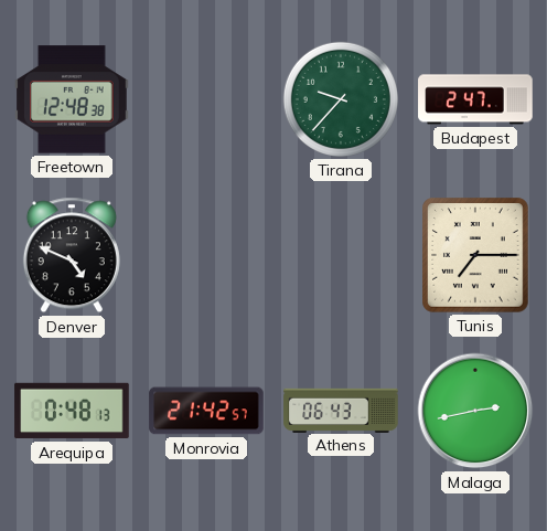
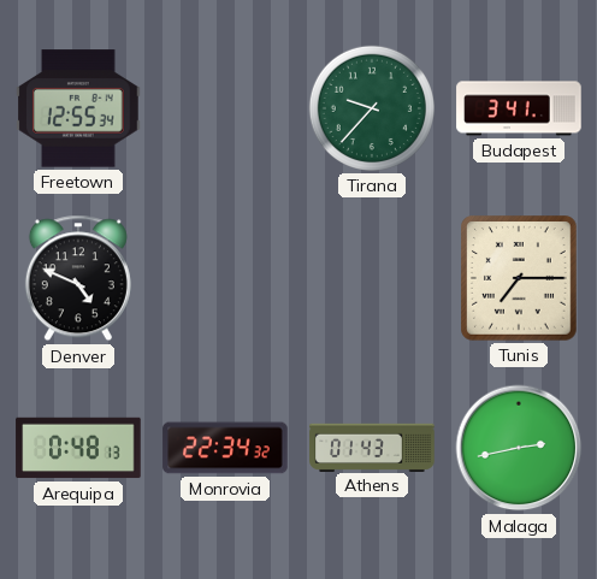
Freetown: 12:48 -> 12:55 (78, 108)
Budapest: 2:47 -> 3:41 (519, 108)
Monrovia: 21:42 -> 22:34 (225, 448)
Athens: 06:43 -> 01:43 (372, 447)
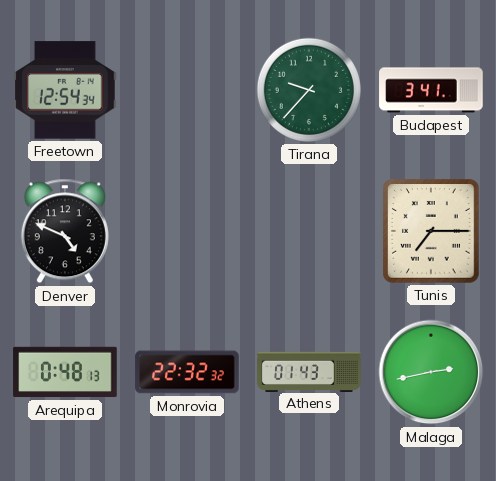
Freetown: 12:55 -> 12:54 (65, 90)
Monrovia: 22:34 -> 22:32 (187, 372)
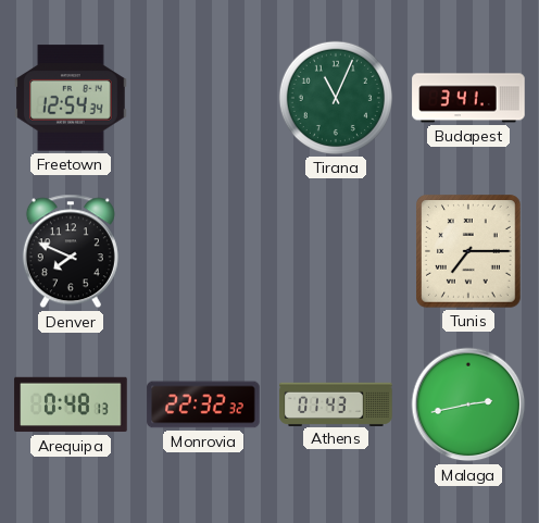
Tirana: 9:37 -> 11:04 (336, 98)
Denver: 4:49 -> 7:49 (71, 251)
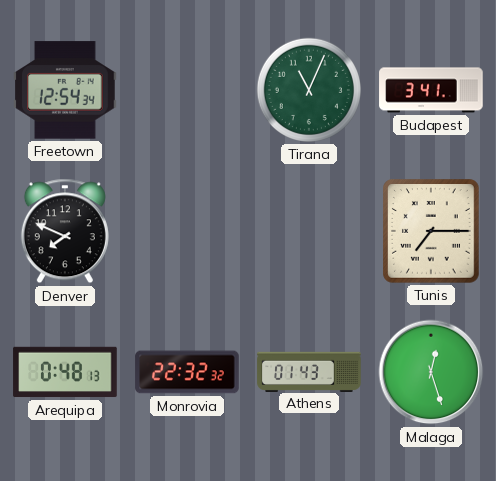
Malaga: 2:43 -> 12:27 (431, 372)
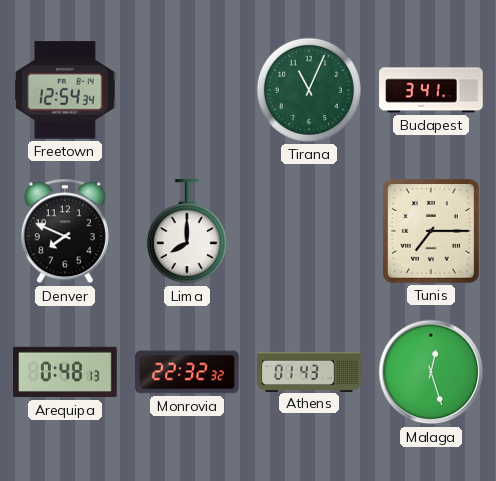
Lima: none -> 8:00 (187, 232)
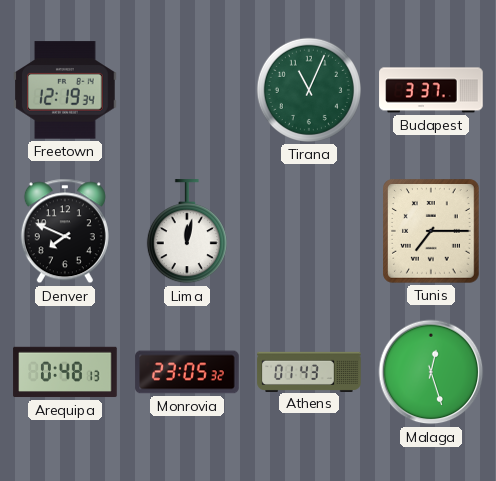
Freetown: 12:54 -> 12:19 (65, 90)
Budapest: 3:41 -> 3:37 (431, 90)
Lima: 8:00 -> 12:02 (187, 232)
Monrovia: 22:32 -> 23:05 (187, 372)
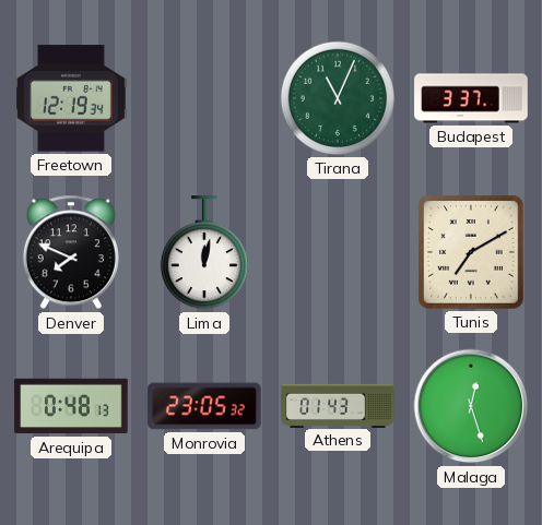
Tunis: 7:15 -> 7:10 (471, 252)
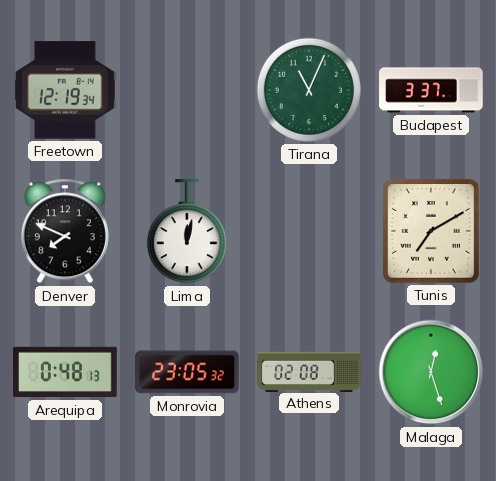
Athens: 01:43 -> 02:08 (309, 371)
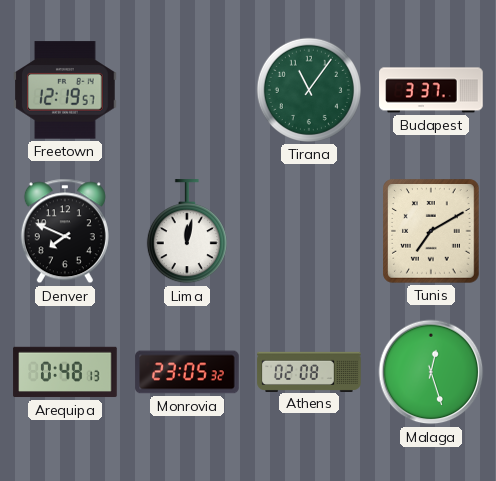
Freetown: 12:19:34 -> 12:19:57 (65, 90)
Tirana: 11:04 -> 11:06 (309, 90)
